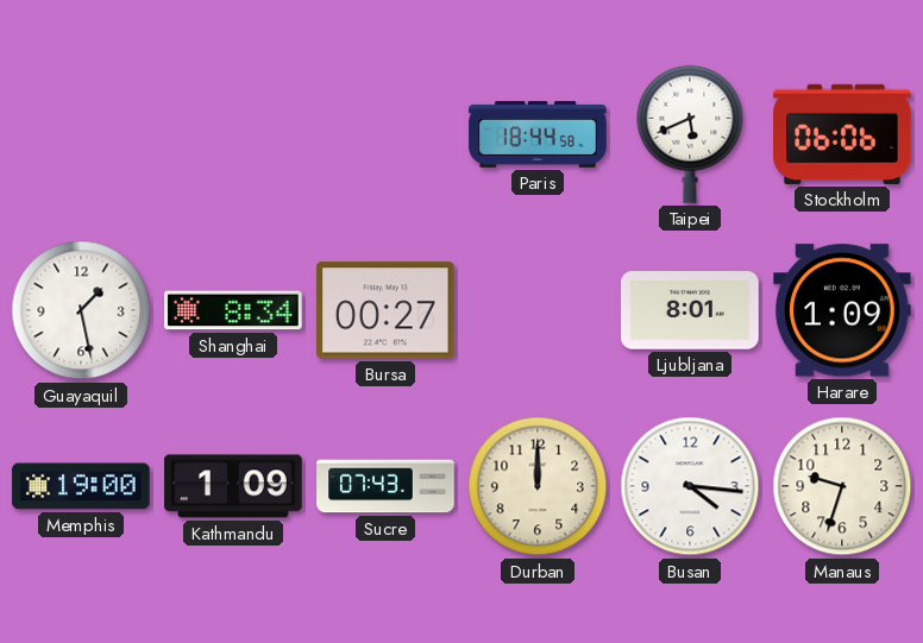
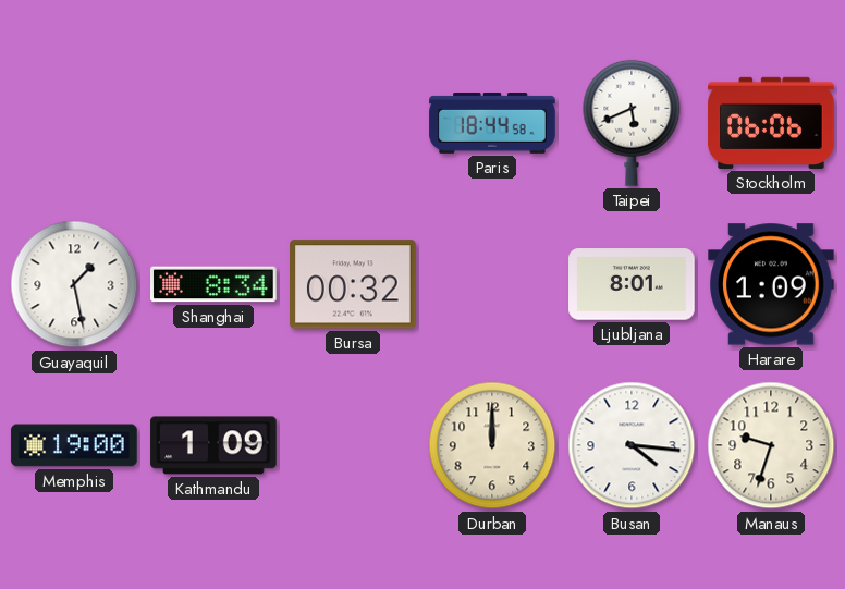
Bursa: 00:27 -> 00:32 (353, 284)
Sucre: 07:43 -> none (385, 486)
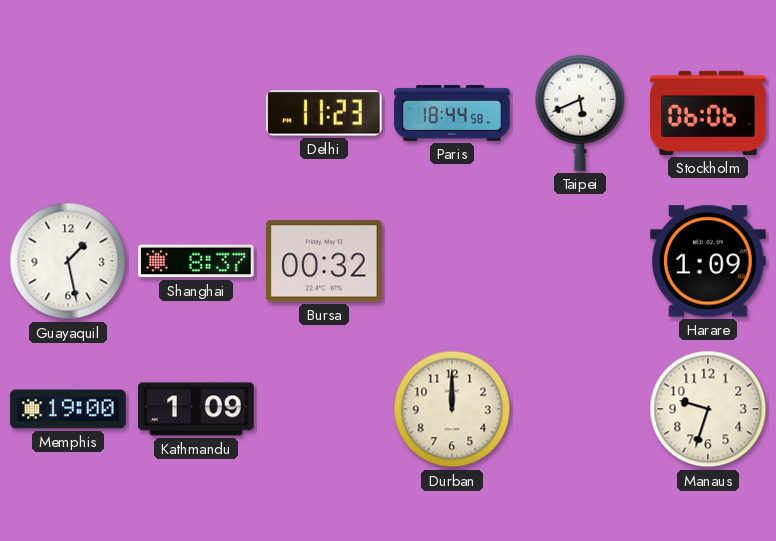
Delhi: none -> 11:23 (325, 113)
Shanghai: 8:34 -> 8:37 (196, 261)
Ljubljana: 8:01 -> none (632, 284)
Busan: 4:16 -> none (632, 445)
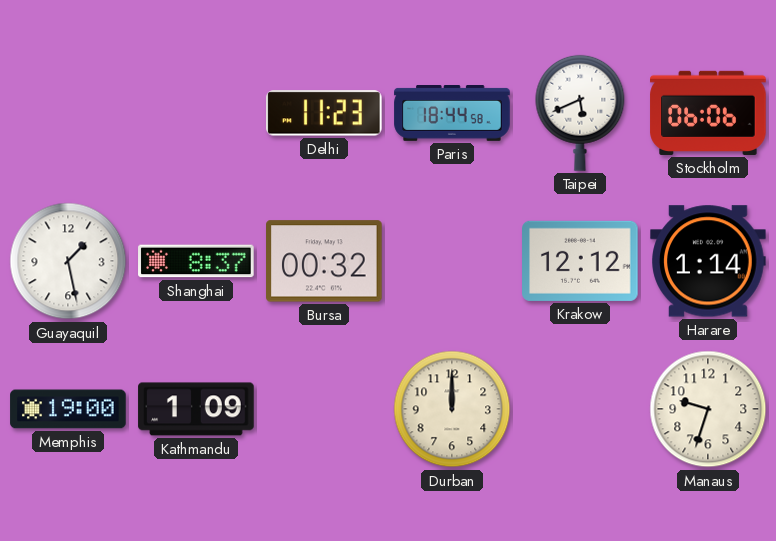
Krakow: none -> 12:12 (580, 261)
Harare: 1:09 -> 1:14 (708, 261)
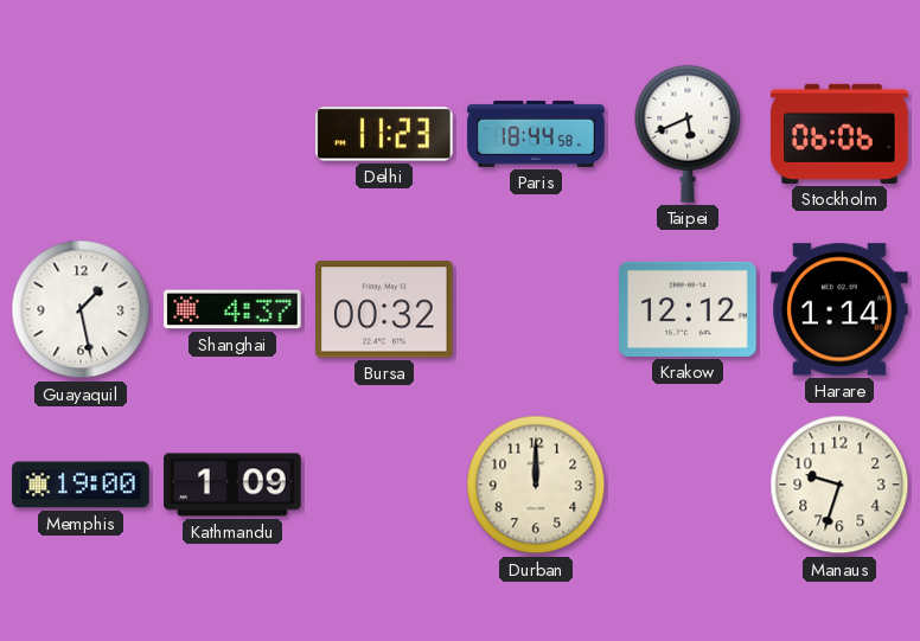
Shanghai: 8:37 -> 4:37 (232, 309)
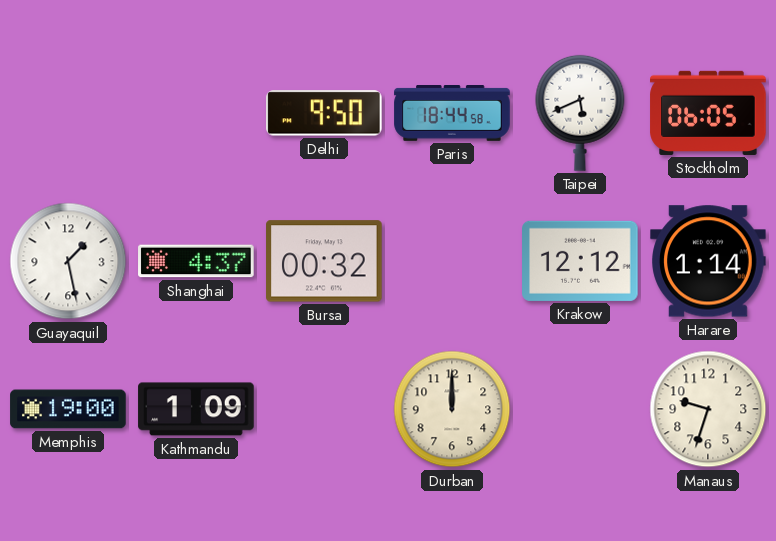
Delhi: 11:23 -> 9:50 (325, 113)
Stockholm: 06:06 -> 06:05 (708, 113)
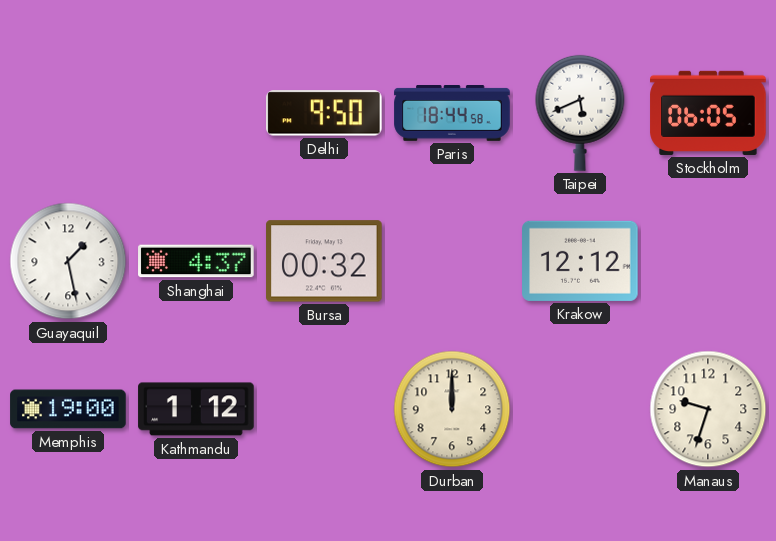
Harare: 1:14 -> none (708, 261)
Kathmandu: 1:09 -> 1:12 (196, 409)
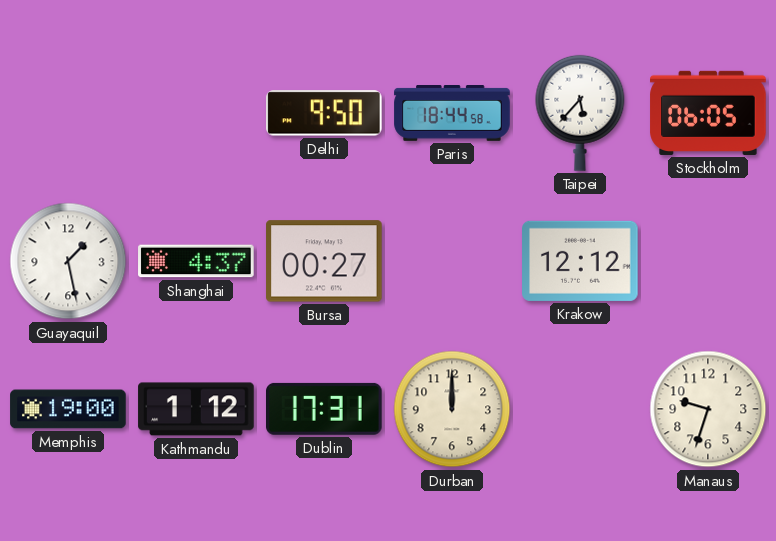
Taipei: 5:41 -> 5:37 (580, 113)
Bursa: 00:32 -> 00:27 (324, 261)
Dublin: none -> 17:31 (325, 409)
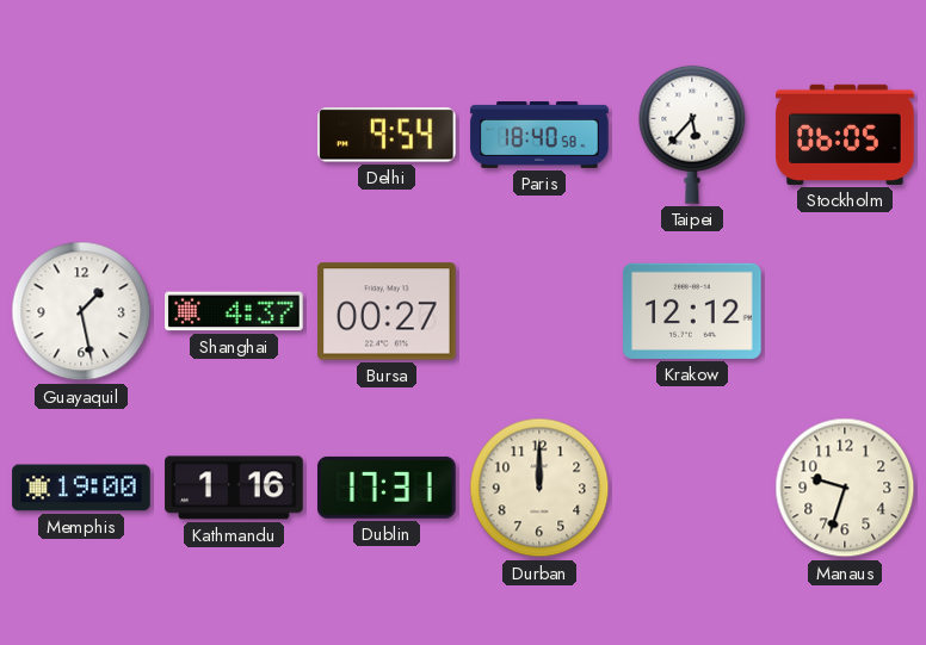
Delhi: 9:50 -> 9:54 (388, 135)
Paris: 18:44 -> 18:40 (539, 136)
Kathmandu: 1:12 -> 1:16 (234, 488)
